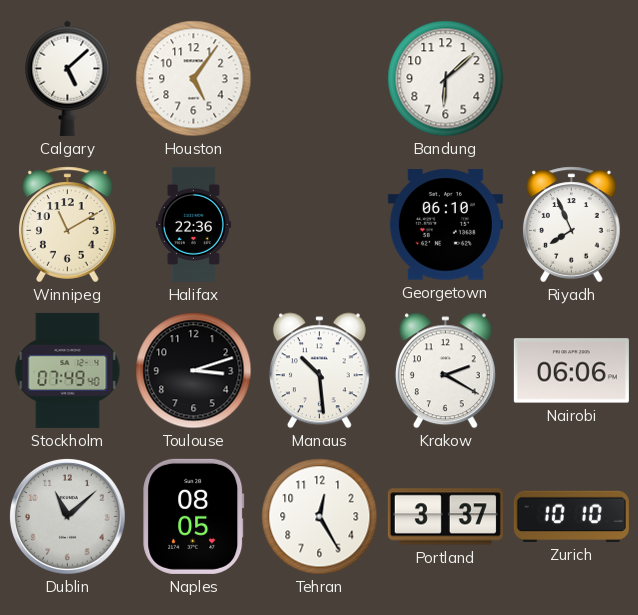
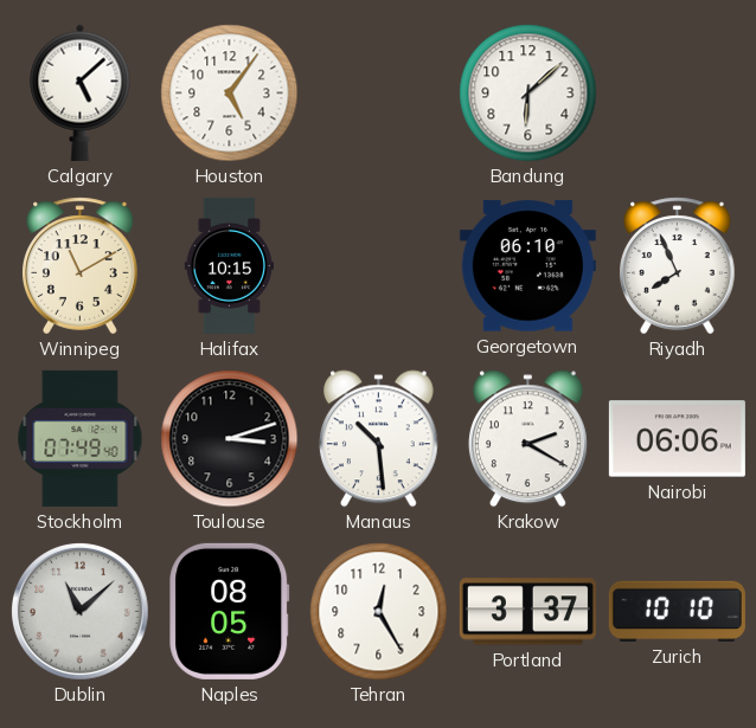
Halifax: 22:36 -> 10:15 (229, 265)
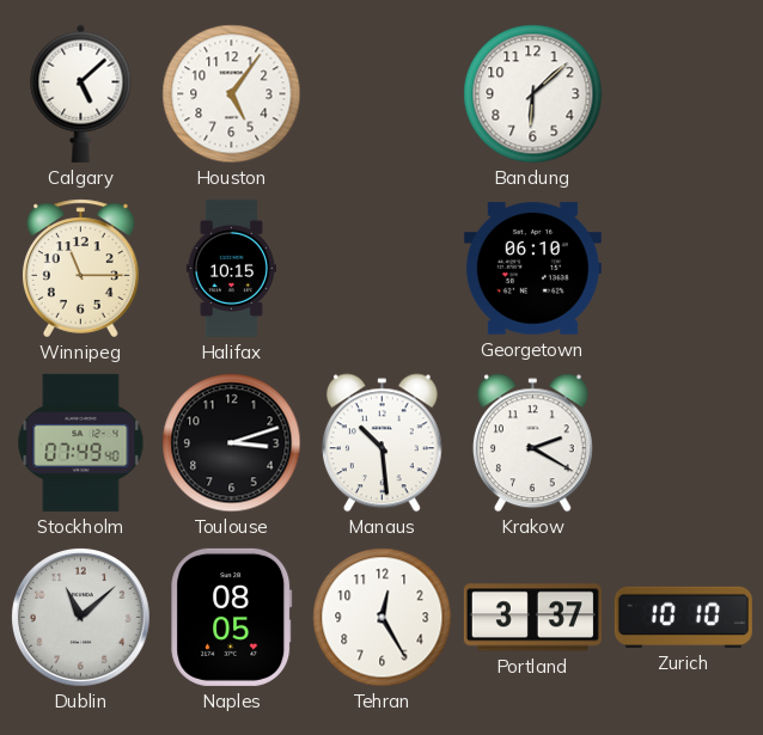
Winnipeg: 11:10 -> 11:15 (81, 269)
Riyadh: 7:56 -> none (678, 266)
Nairobi: 06:06 -> none (677, 439)
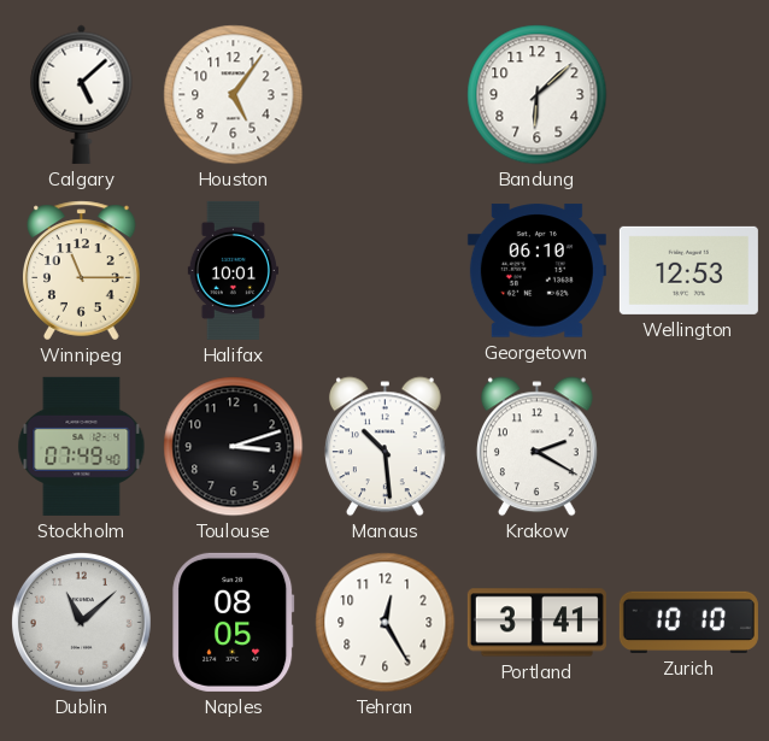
Halifax: 10:15 -> 10:01 (233, 270)
Wellington: none -> 12:53 (688, 270)
Portland: 3:37 -> 3:41 (536, 623)
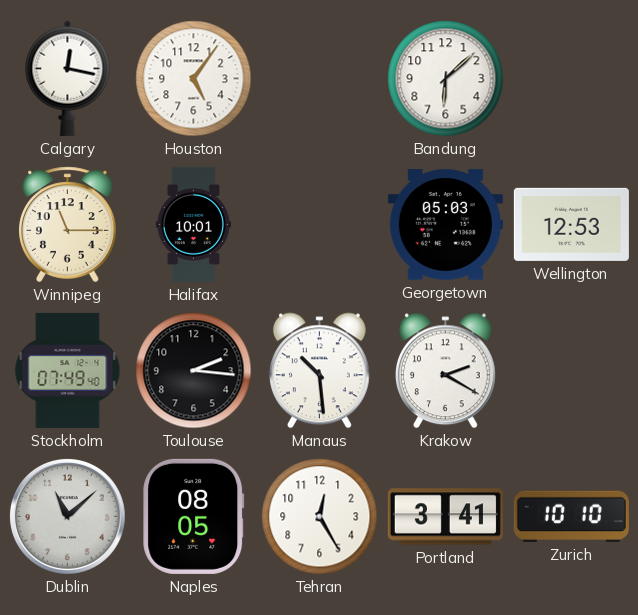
Calgary: 5:08 -> 12:17 (68, 78)
Georgetown: 06:10 -> 05:03 (445, 225)
Toulouse: 3:12 -> 2:16 (194, 371)
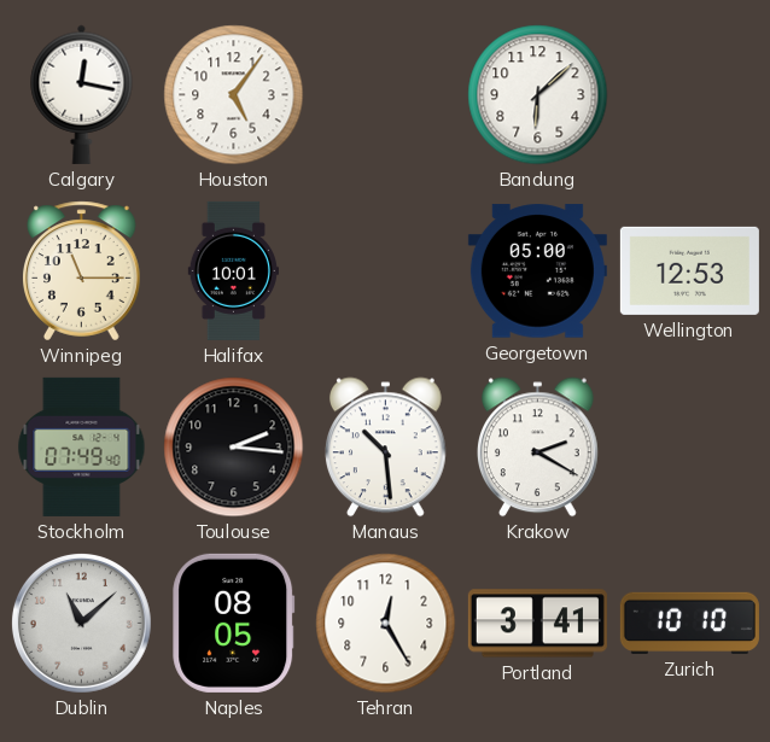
Georgetown: 05:03 -> 05:00 (537, 271)
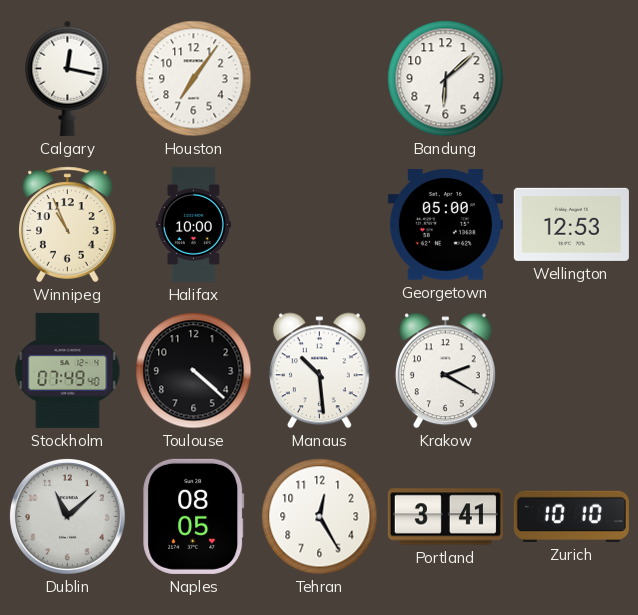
Houston: 5:06 -> 7:06 (194, 79)
Winnipeg: 11:15 -> 10:56 (68, 225)
Halifax: 10:01 -> 10:00 (193, 224)
Toulouse: 2:16 -> 4:22 (194, 371)
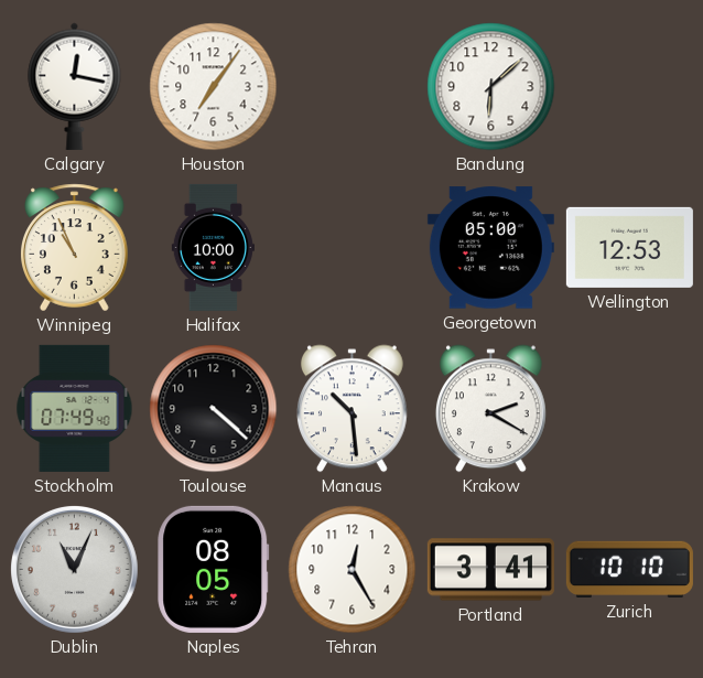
Dublin: 11:08 -> 11:04 (74, 569)
